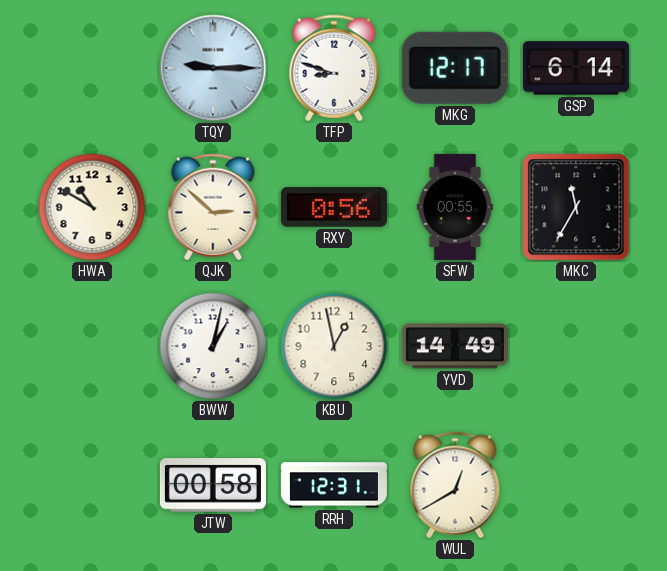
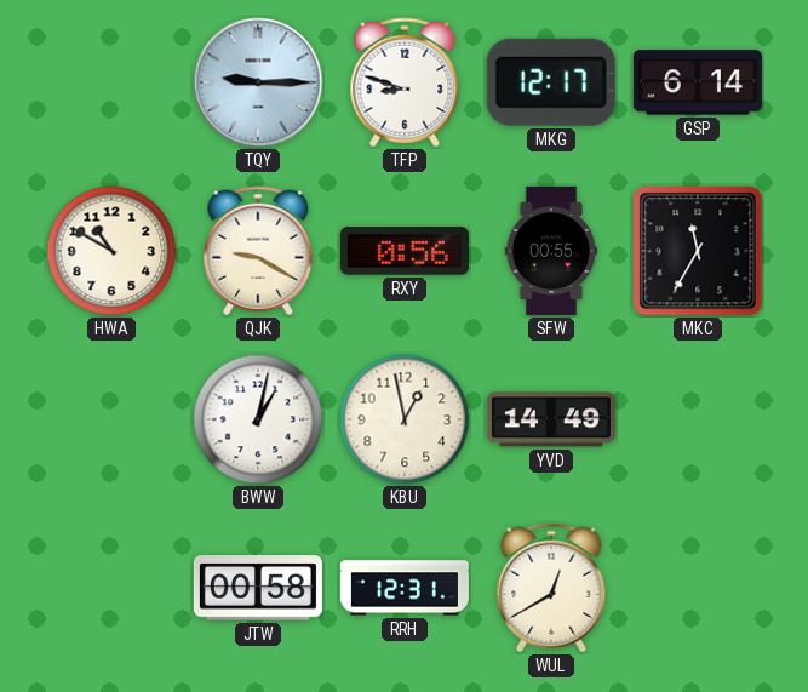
QJK: 2:52 -> 9:20 (258, 251)
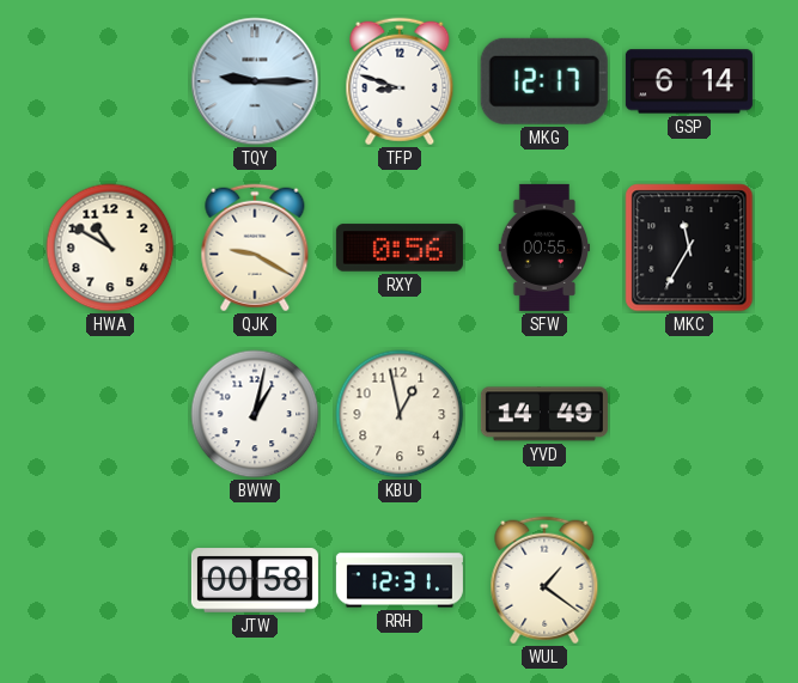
WUL: 12:40 -> 1:21 (544, 580)
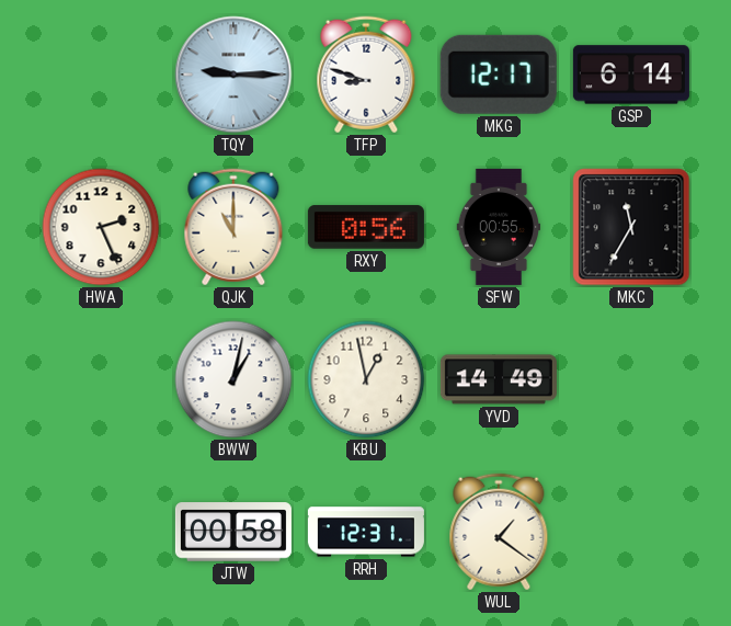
HWA: 10:50 -> 2:26 (101, 227)
QJK: 9:20 -> 11:00 (233, 227)
